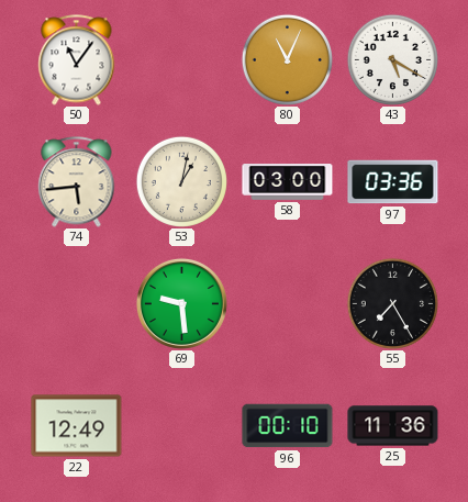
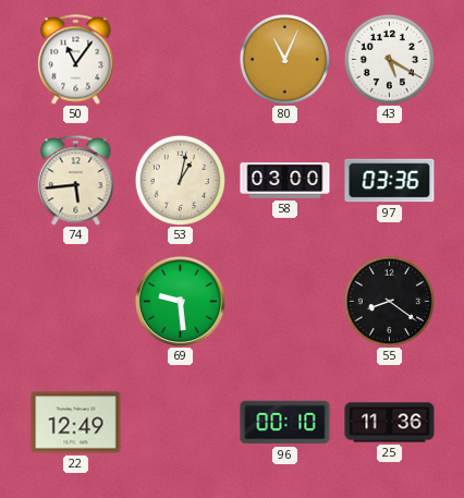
55: 7:25 -> 8:21 (389, 301)
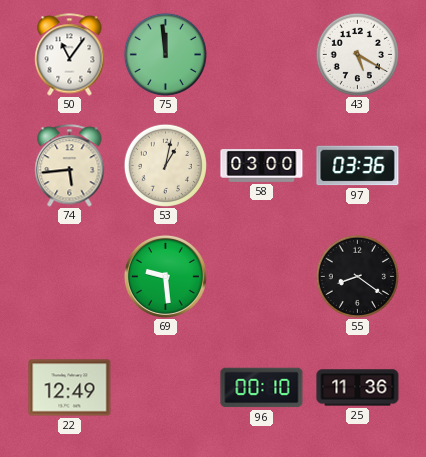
75: none -> 11:59 (165, 54)
80: 11:04 -> none (284, 59)
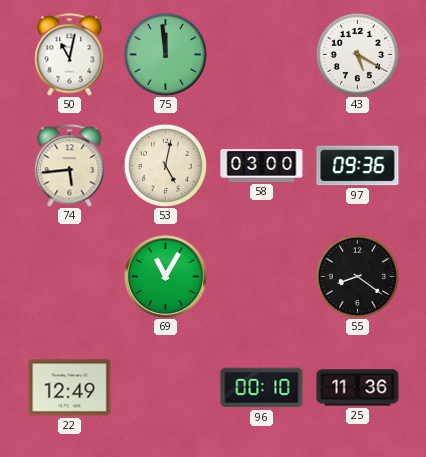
50: 11:06 -> 11:02 (70, 55)
53: 1:02 -> 5:02 (165, 165)
97: 03:36 -> 09:36 (358, 166)
69: 9:29 -> 11:05 (165, 276)
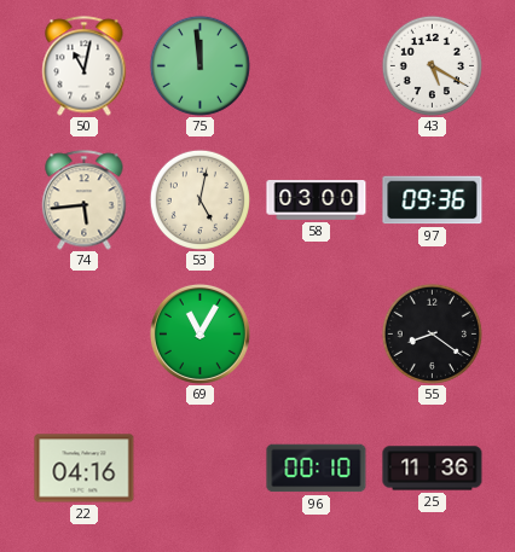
22: 12:49 -> 04:16 (85, 469)
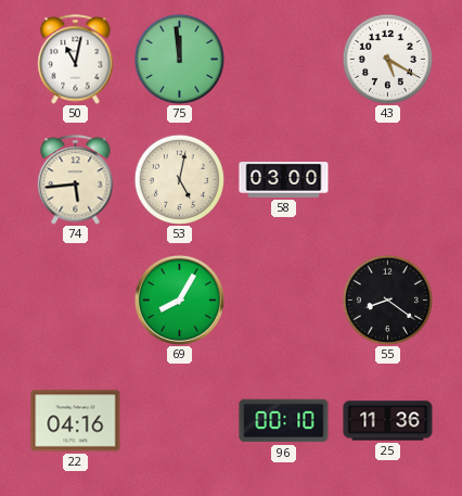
97: 09:36 -> none (433, 201)
69: 11:05 -> 8:05 (179, 300)
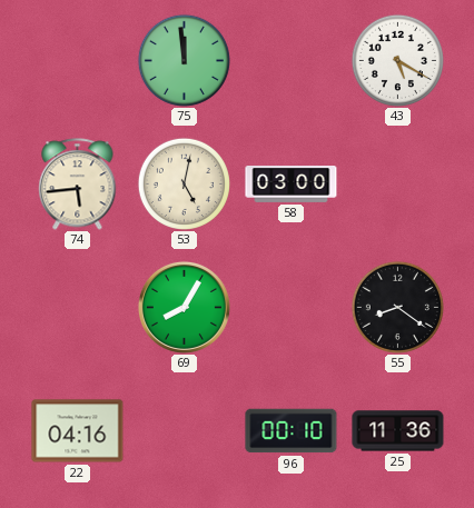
50: 11:02 -> none (76, 60)
